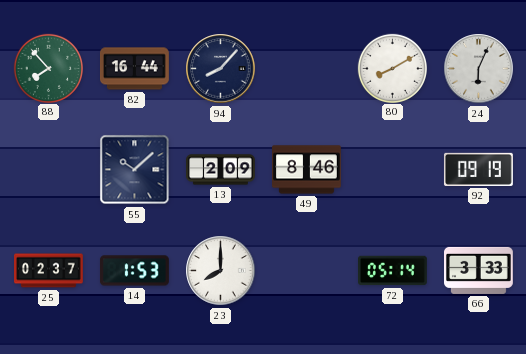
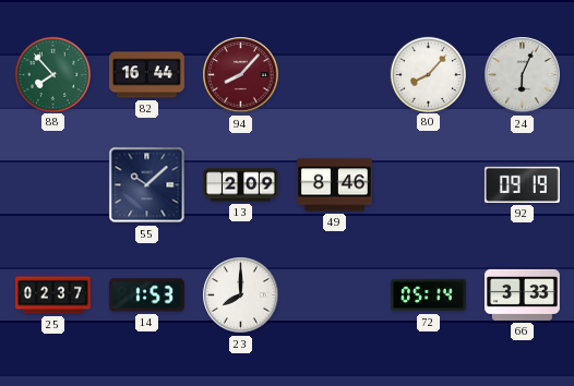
94 dial: navy -> burgundy (241, 75)
80: 8:10 -> 8:07 (428, 74)
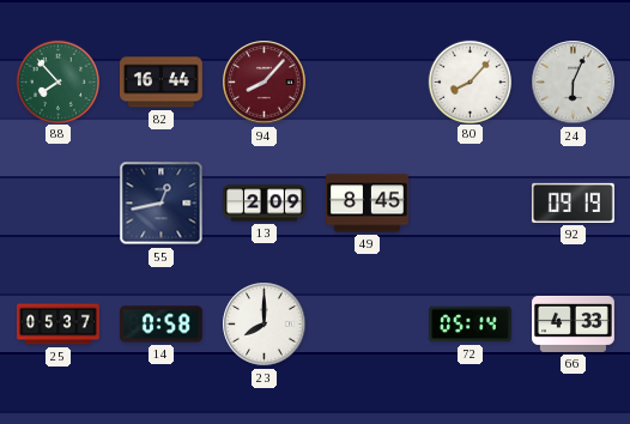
55: 10:08 -> 12:43 (162, 204)
49: 8:46 -> 8:45 (368, 204)
25: 02:37 -> 05:37 (59, 325)
14: 1:53 -> 0:58 (162, 325)
66: 3:33 -> 4:33 (574, 323)
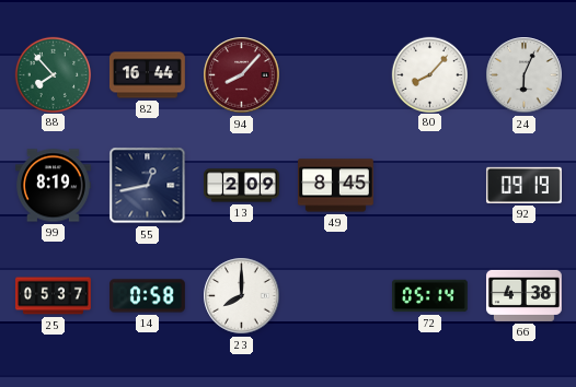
99: none -> 8:19 (54, 186)
66: 4:33 -> 4:38 (525, 295)
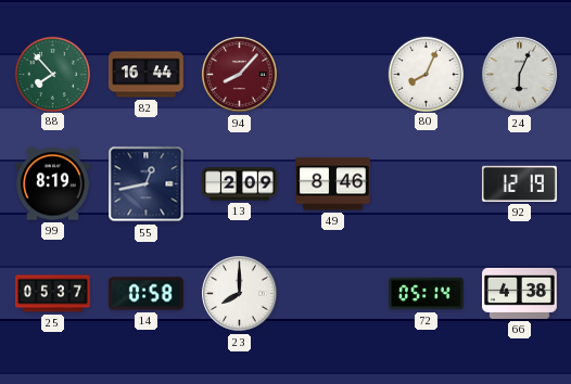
80: 8:07 -> 8:04 (426, 74)
49: 8:45 -> 8:46 (333, 184)
92: 09:19 -> 12:19 (519, 183)
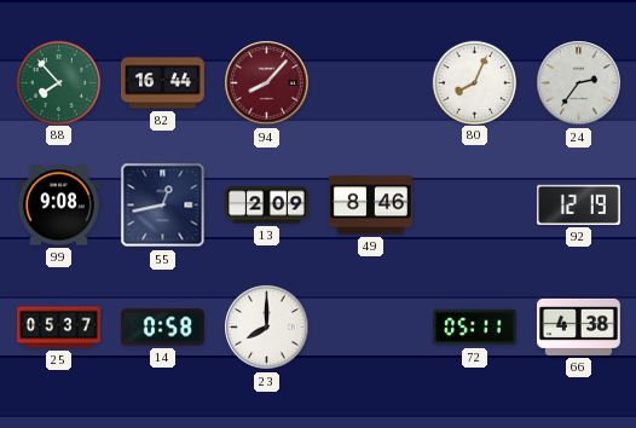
24: 6:04 -> 2:36 (579, 83)
99: 8:19 -> 9:08 (59, 206)
72: 05:14 -> 05:11 (475, 328)
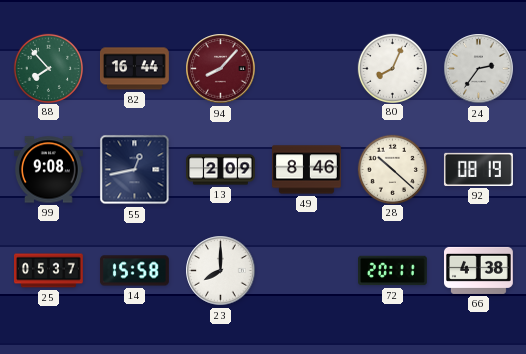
28: none -> 10:22 (392, 169)
92: 12:19 -> 08:19 (478, 169)
14: 0:58 -> 15:58 (135, 271)
72: 05:11 -> 20:11 (393, 271)
